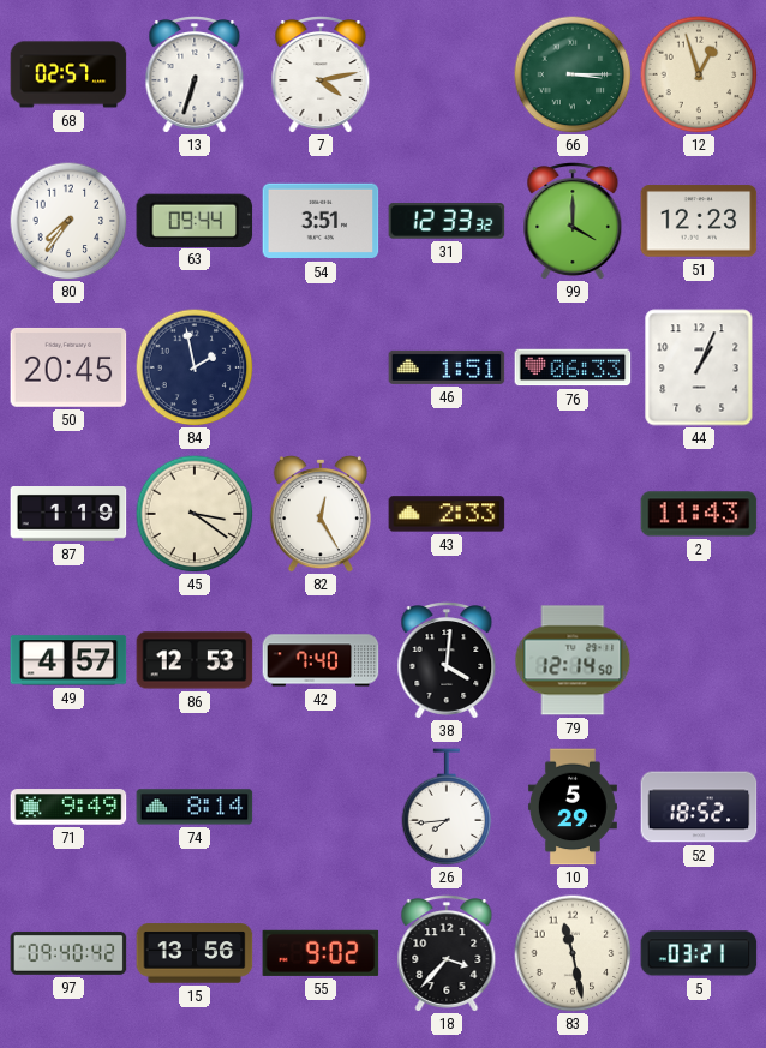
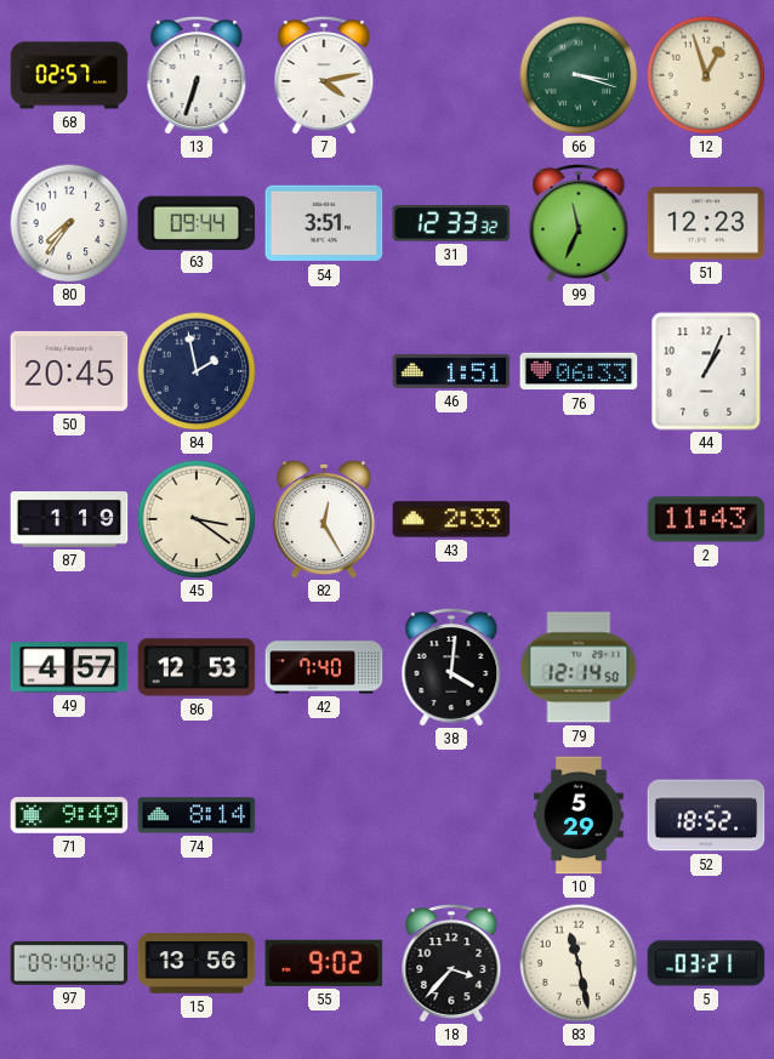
66: 3:15 -> 3:18 (579, 75)
99: 4:00 -> 11:34 (579, 223)
26: 7:44 -> none (447, 807)
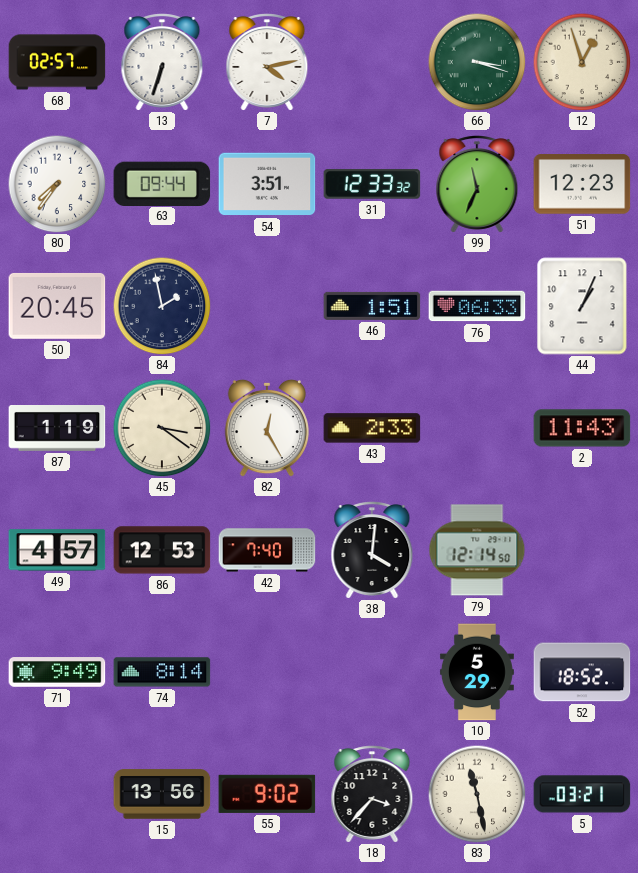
97: 09:40 -> none (69, 964)
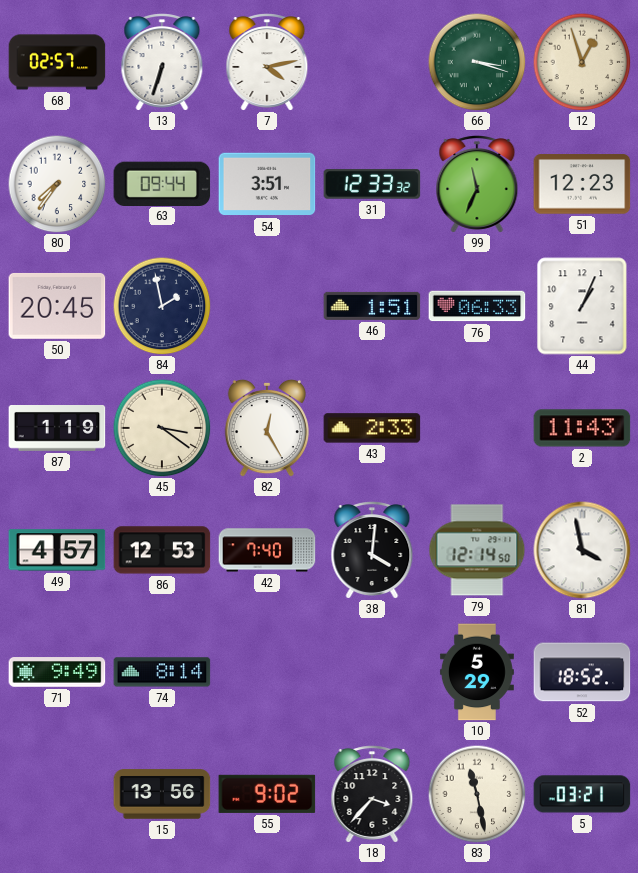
81: none -> 3:58 (582, 550)
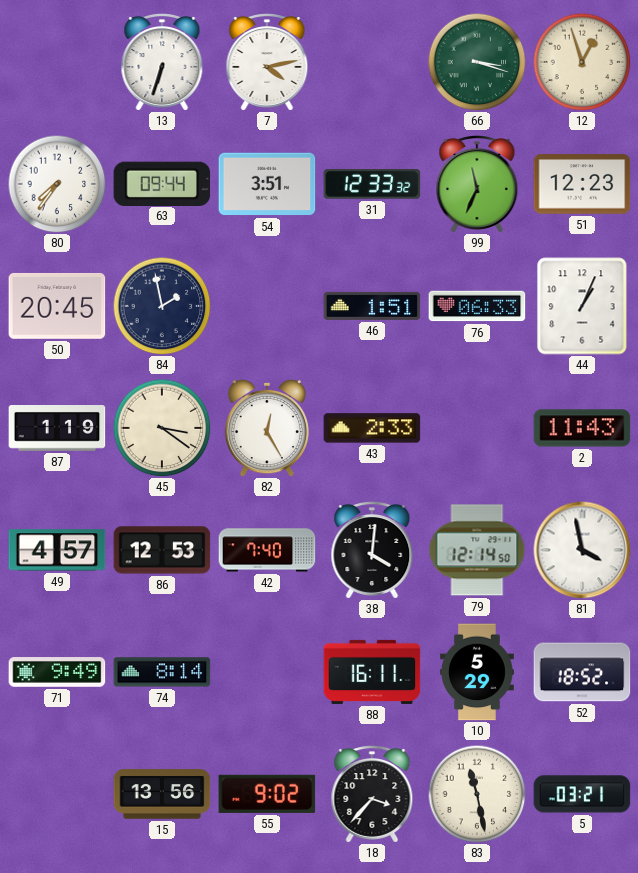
68: 02:57 -> none (57, 62)
88: none -> 16:11 (372, 672)
